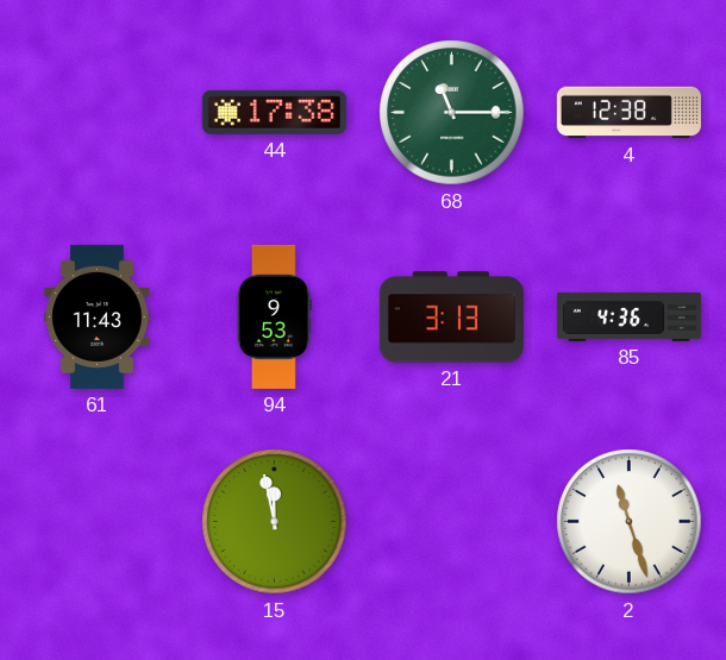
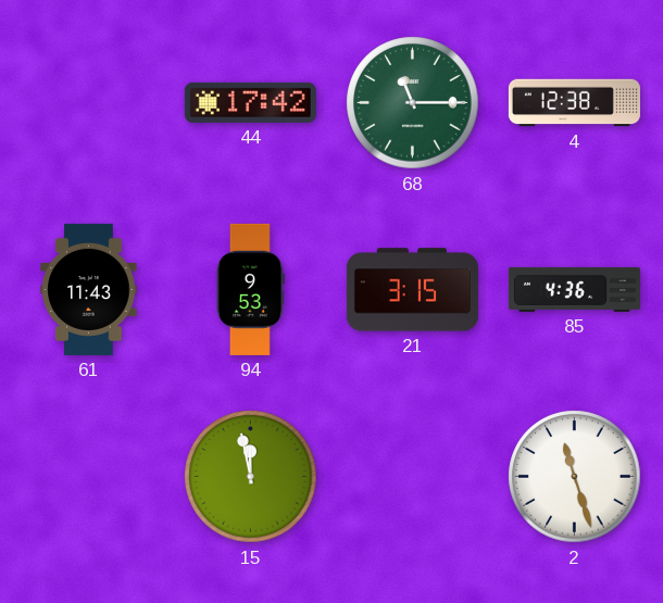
44: 17:38 -> 17:42 (250, 102)
21: 3:13 -> 3:15 (412, 290)
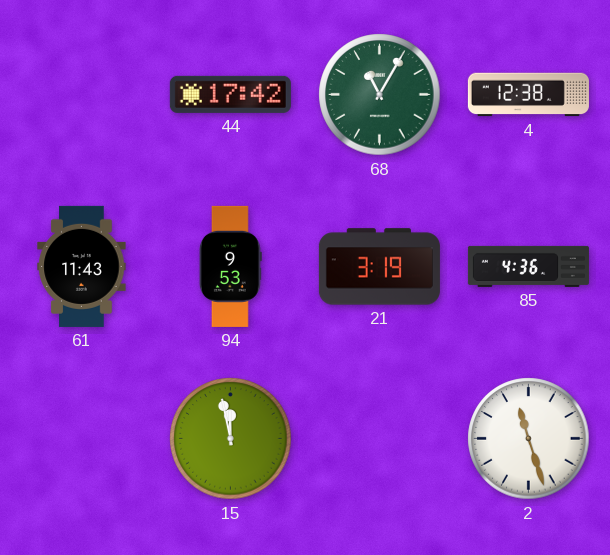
68: 11:15 -> 11:05 (380, 95)
21: 3:15 -> 3:19 (379, 267)
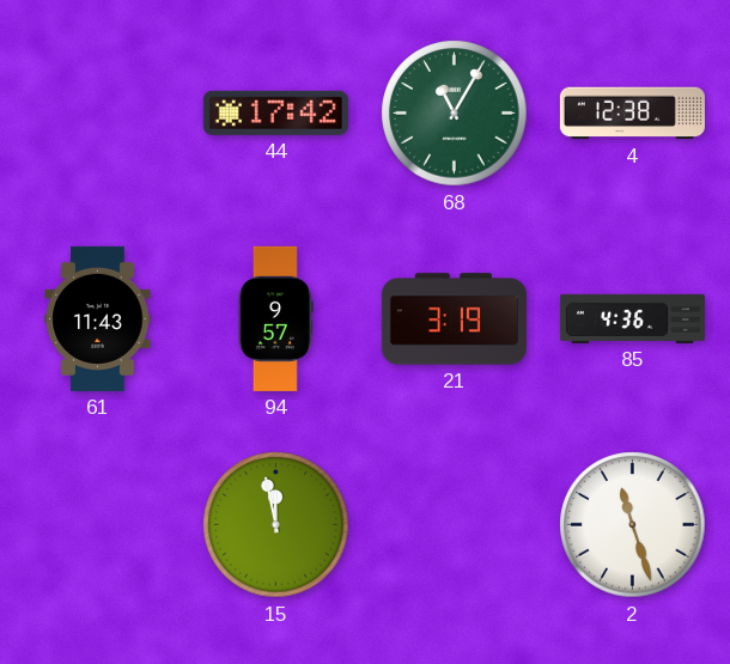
94: 9:53 -> 9:57 (275, 318)
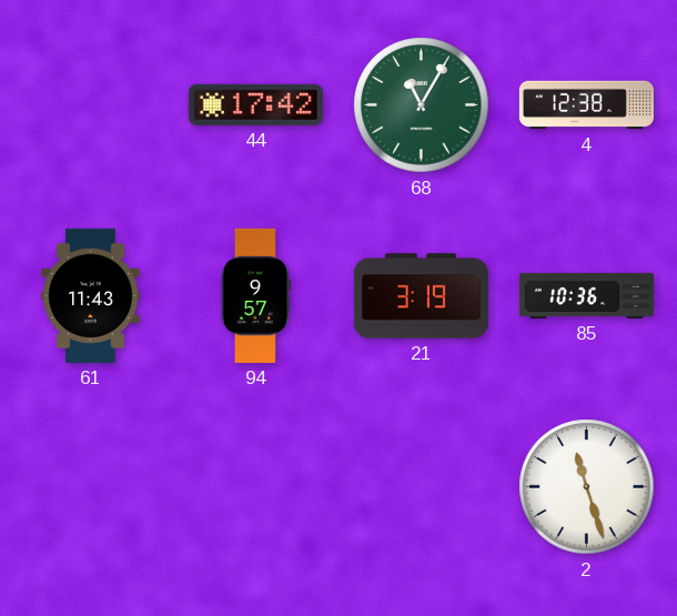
85: 4:36 -> 10:36 (586, 295)
15: 11:58 -> none (276, 525)
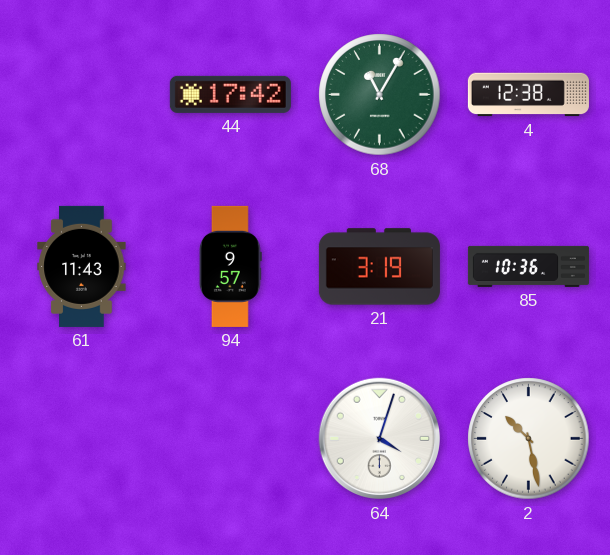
64: none -> 4:03 (380, 439)
2: 11:27 -> 10:28 (529, 439)
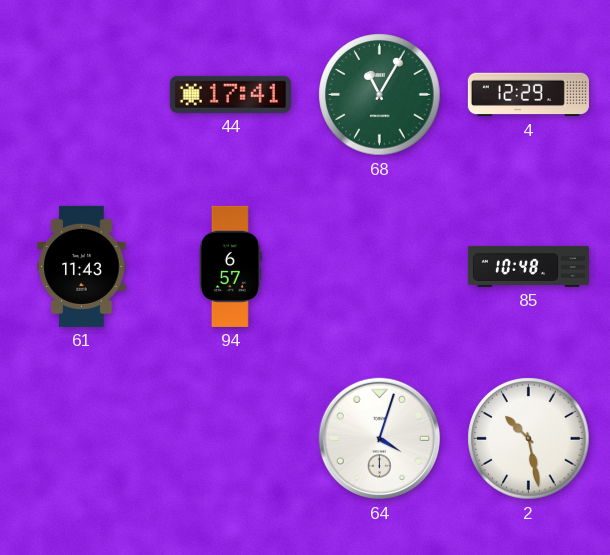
44: 17:42 -> 17:41 (230, 94)
4: 12:38 -> 12:29 (528, 95)
94: 9:57 -> 6:57 (230, 266)
21: 3:19 -> none (379, 267)
85: 10:36 -> 10:48 (528, 266)
